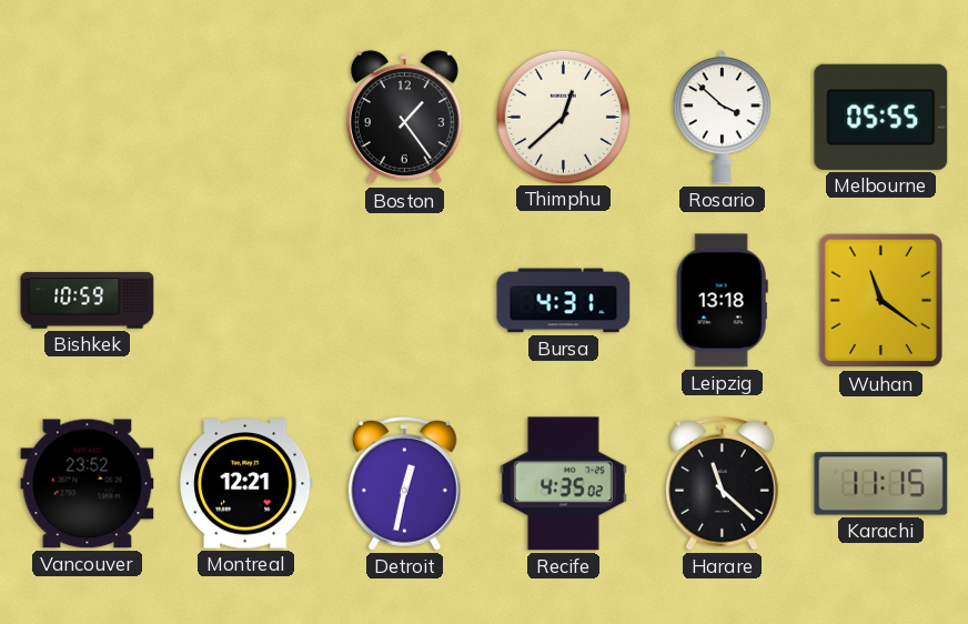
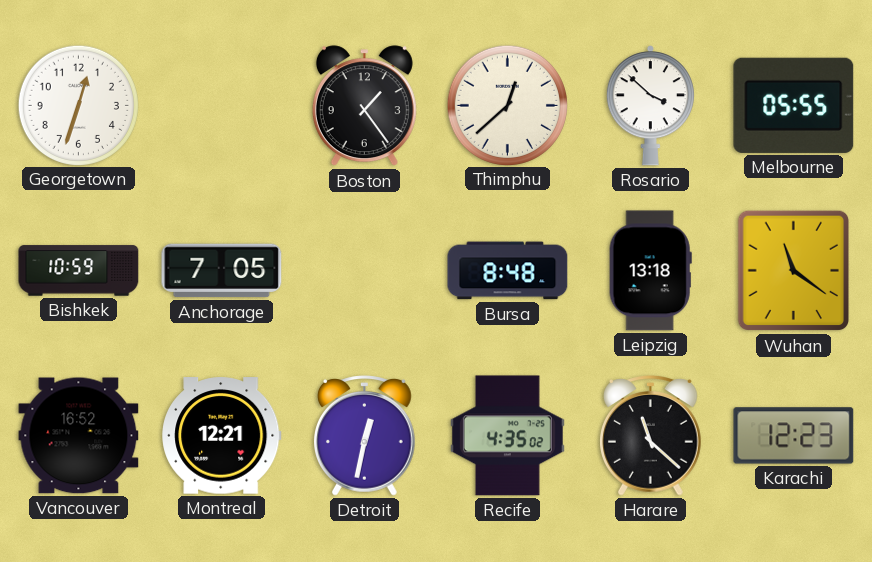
Georgetown: none -> 12:33 (78, 105)
Anchorage: none -> 7:05 (222, 271)
Bursa: 4:31 -> 8:48 (508, 271)
Vancouver: 23:52 -> 16:52 (79, 436)
Karachi: 11:15 -> 12:23 (794, 436)
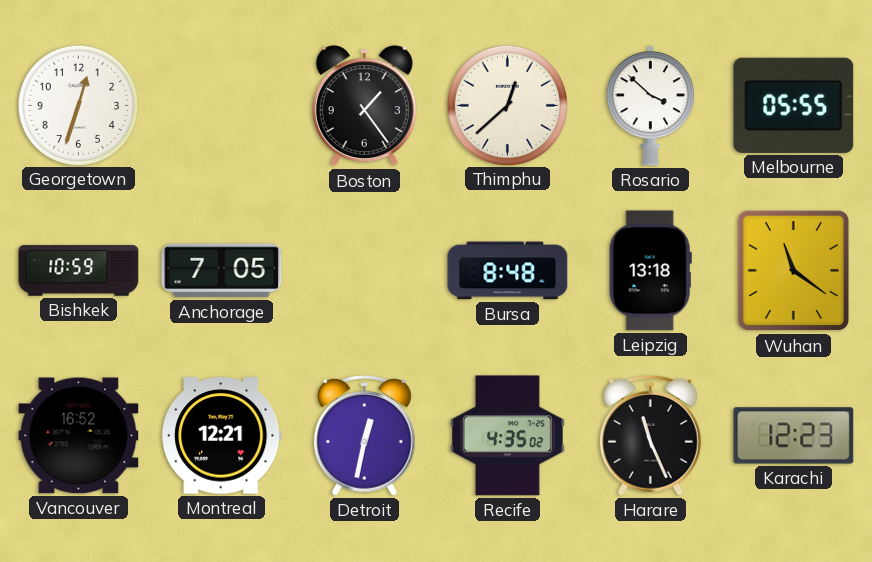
Harare: 11:22 -> 11:26 (651, 436)
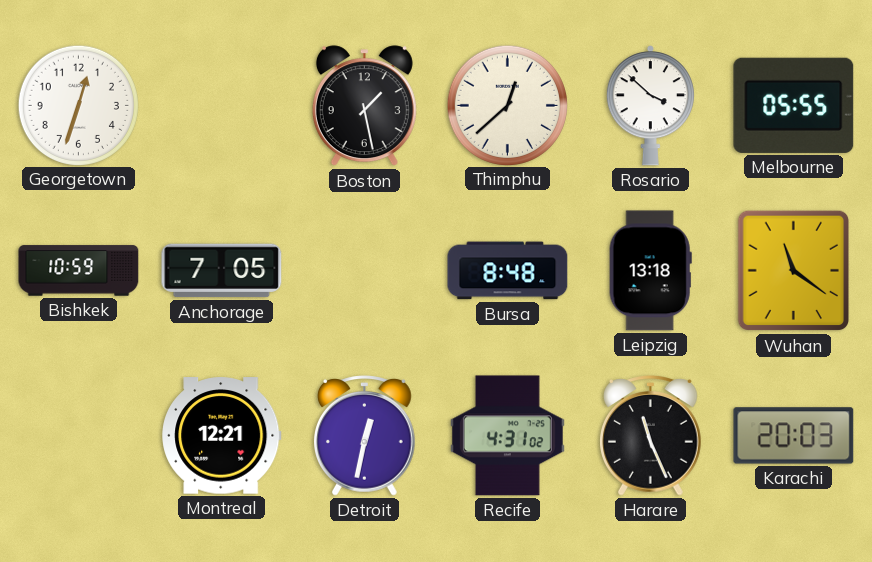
Boston: 1:24 -> 1:28 (364, 106)
Vancouver: 16:52 -> none (79, 436)
Recife: 4:35 -> 4:31 (507, 436)
Karachi: 12:23 -> 20:03 (794, 436)
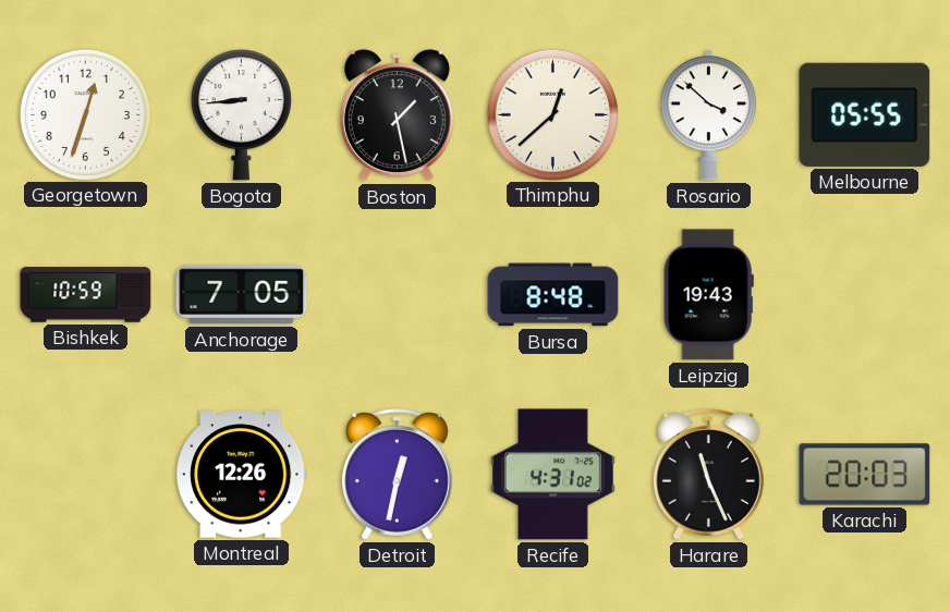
Bogota: none -> 8:44 (241, 115)
Leipzig: 13:18 -> 19:43 (708, 295)
Wuhan: 11:21 -> none (794, 271)
Montreal: 12:21 -> 12:26 (242, 475)
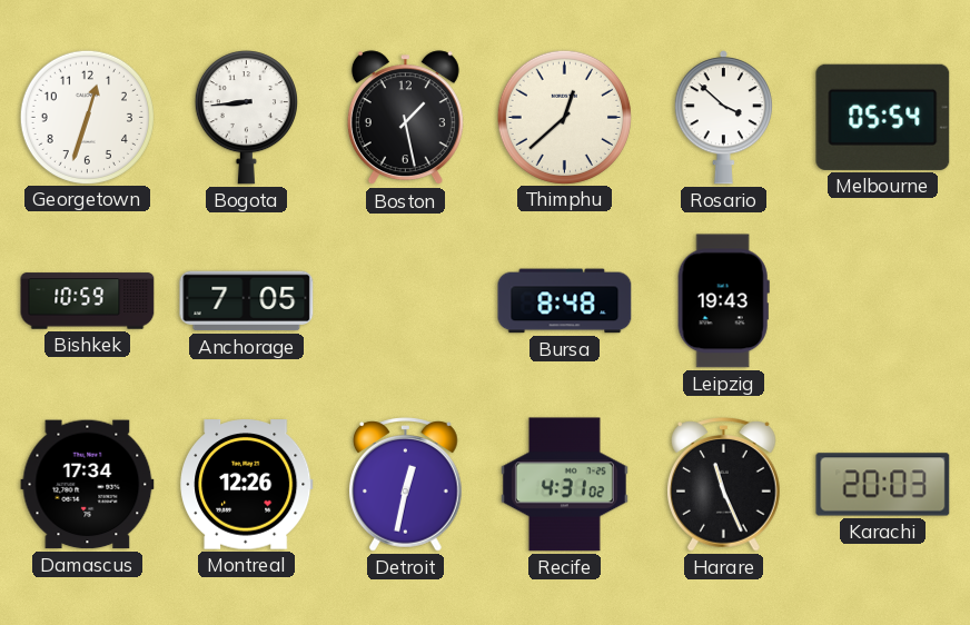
Melbourne: 05:55 -> 05:54 (883, 117)
Damascus: none -> 17:34 (88, 485)
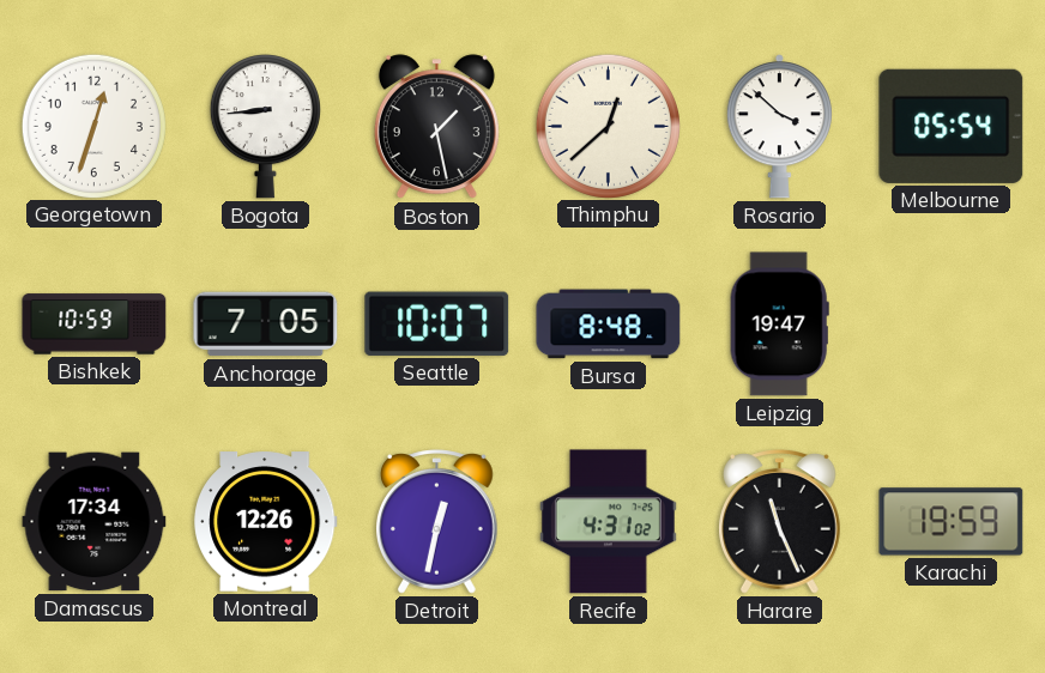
Seattle: none -> 10:07 (437, 323)
Leipzig: 19:43 -> 19:47 (779, 325)
Karachi: 20:03 -> 19:59 (952, 522)
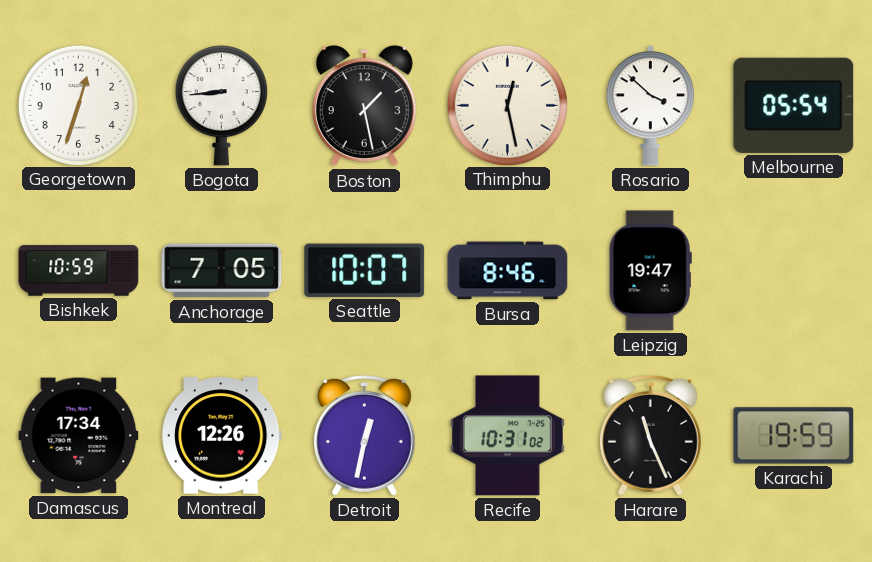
Thimphu: 12:38 -> 12:28 (507, 105)
Bursa: 8:48 -> 8:46 (508, 271)
Recife: 4:31 -> 10:31 (507, 436)
